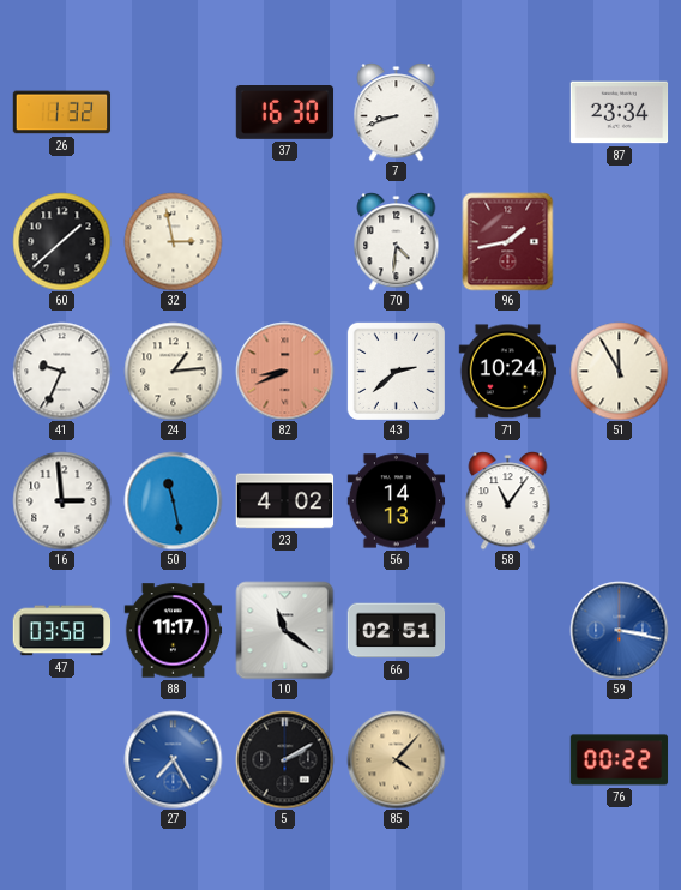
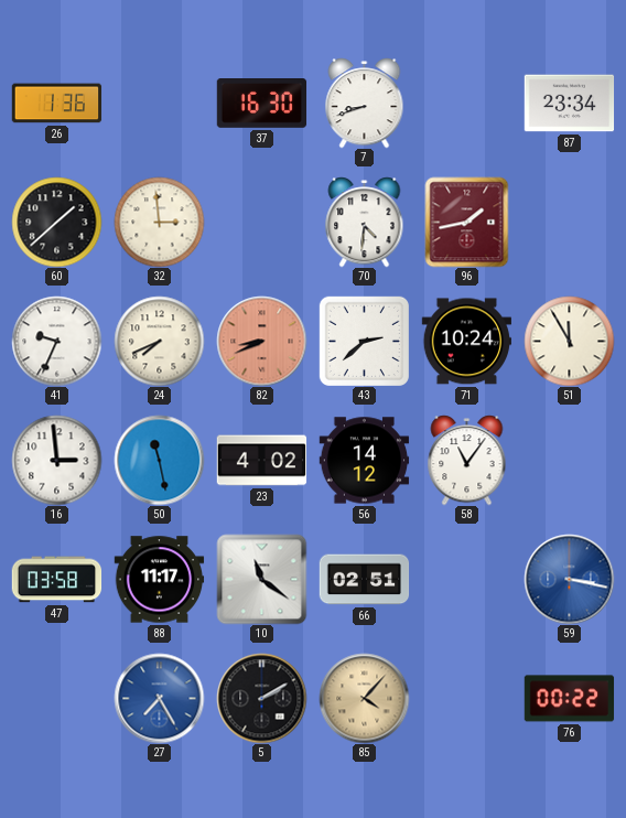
26: 1:32 -> 1:36 (56, 104)
32: 2:58 -> 2:59 (159, 222)
24: 1:14 -> 7:41 (159, 341)
56: 14:13 -> 14:12 (364, 461)
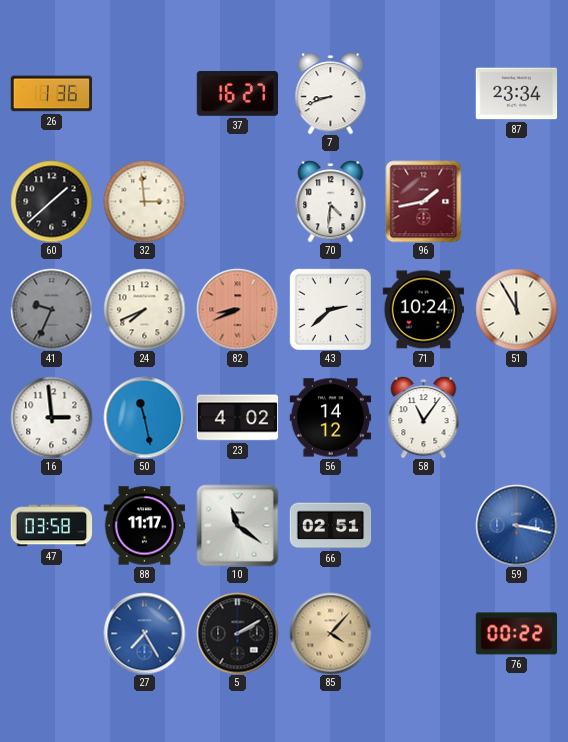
37: 16:30 -> 16:27 (237, 94)
41 dial: white -> grey (51, 309)
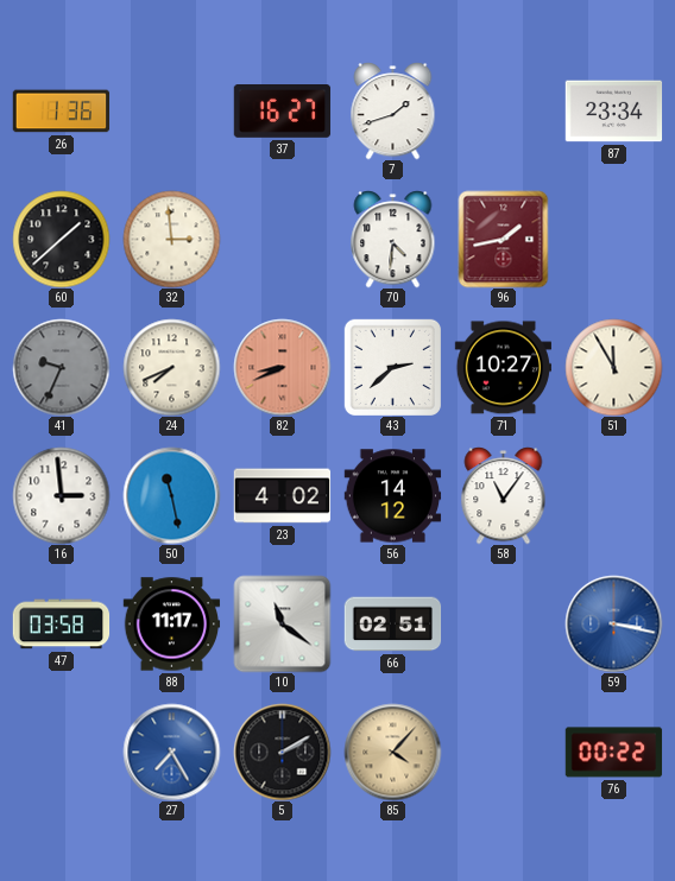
7: 8:42 -> 1:42 (393, 110)
71: 10:24 -> 10:27 (503, 368)
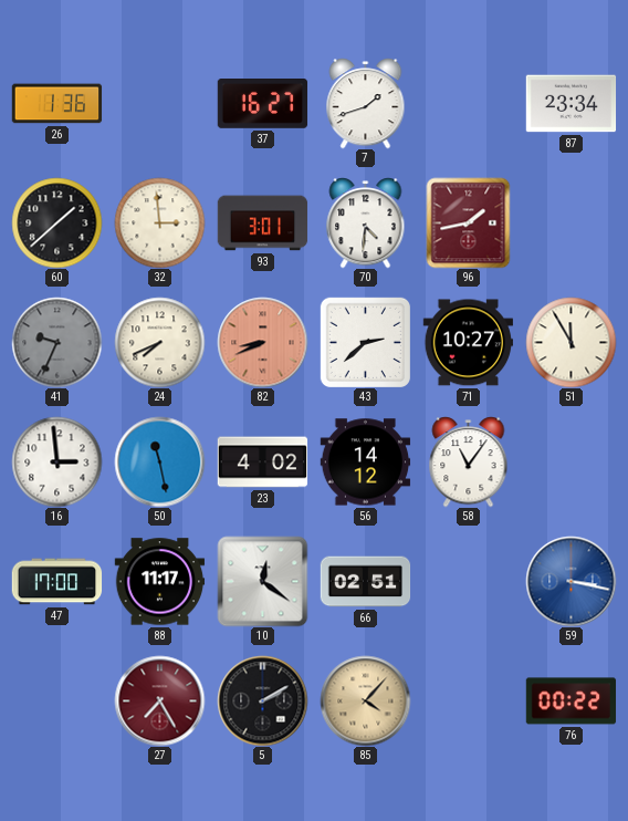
93: none -> 3:01 (262, 224)
47: 03:58 -> 17:00 (56, 582)
10: 11:21 -> 12:21 (262, 581)
27 dial: blue -> burgundy (159, 700)
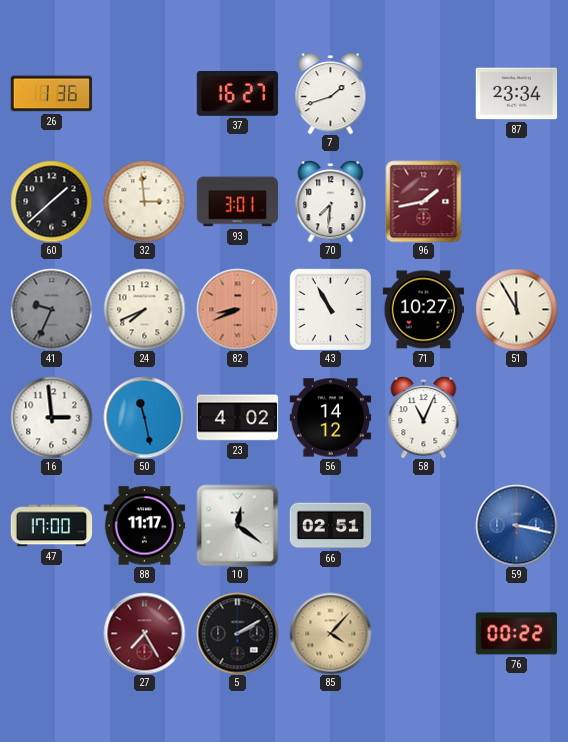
70: 4:31 -> 7:31 (331, 201)
43: 2:38 -> 10:55 (330, 309)
58: 11:06 -> 11:04 (424, 417)
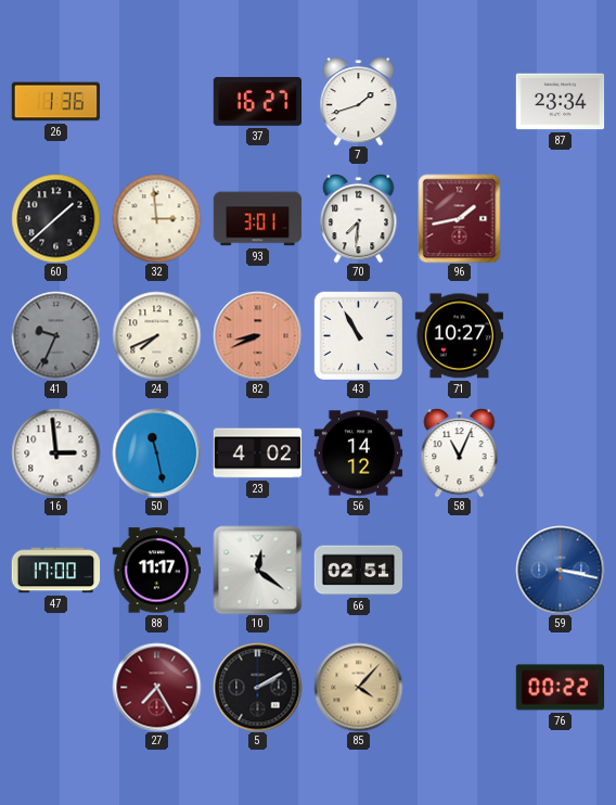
51: 11:55 -> none (516, 309)
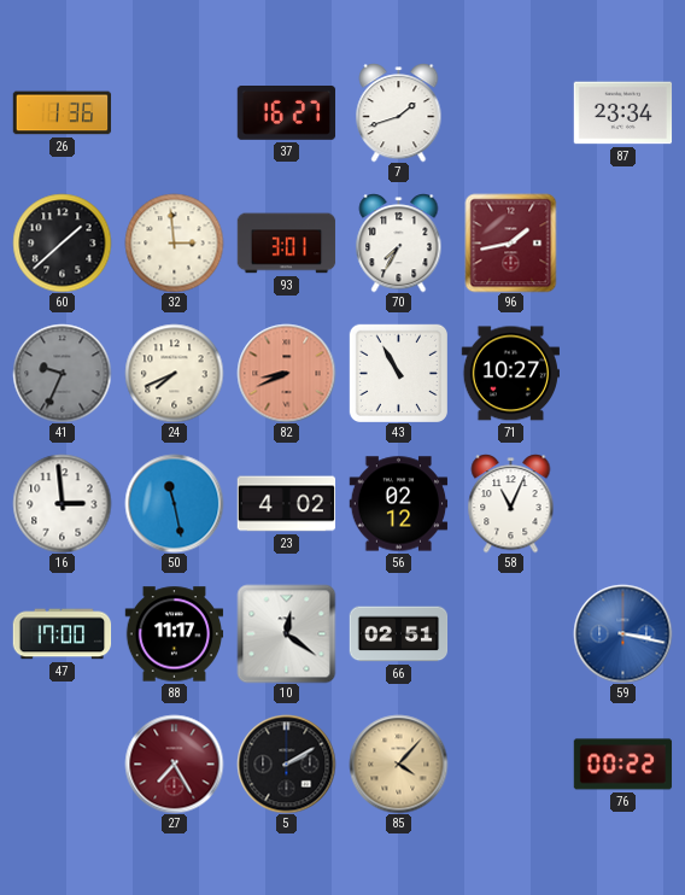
70: 7:31 -> 7:35 (399, 242)
56: 14:12 -> 02:12 (398, 504)
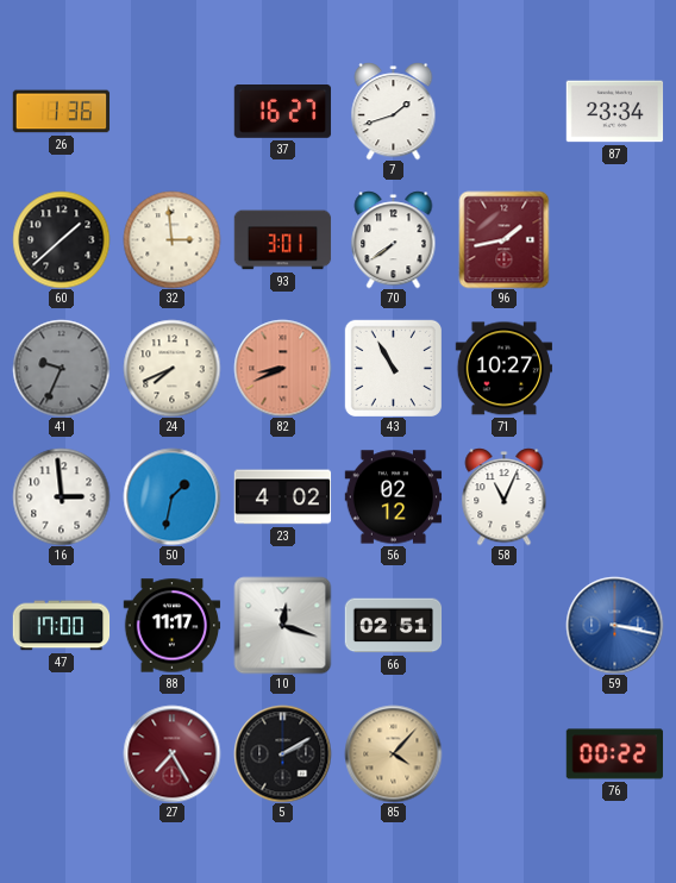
70: 7:35 -> 7:39 (394, 239)
50: 11:28 -> 1:32 (171, 496)
10: 12:21 -> 12:18 (282, 625)
